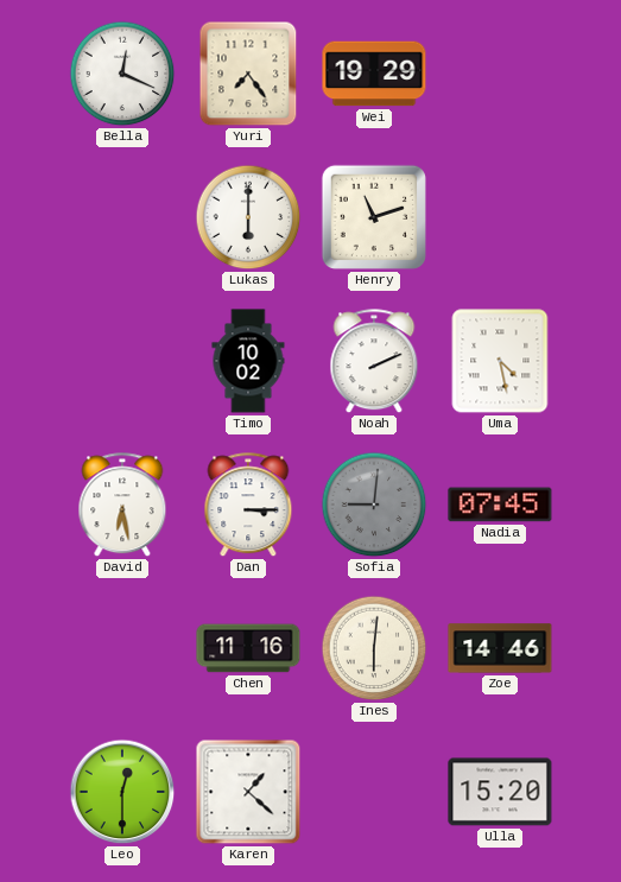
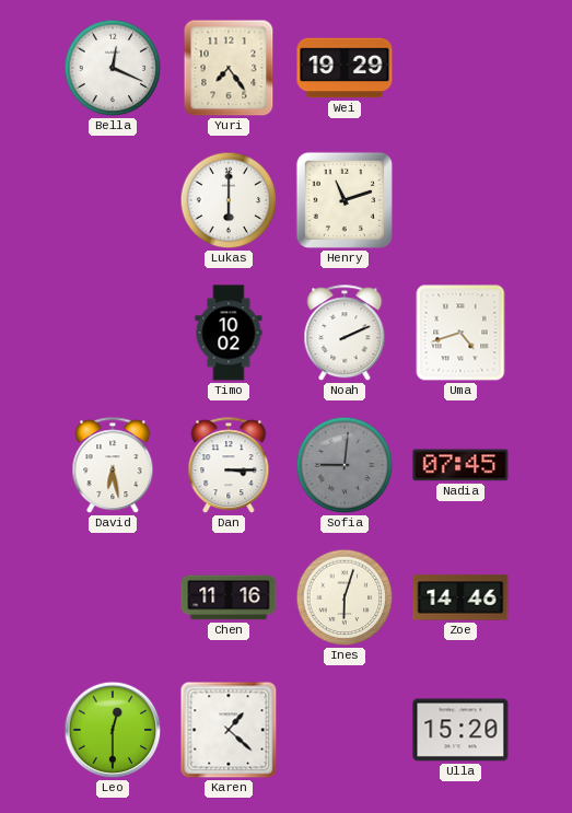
Uma: 4:28 -> 4:42 (460, 333)
Ines: 6:01 -> 6:03 (345, 597)
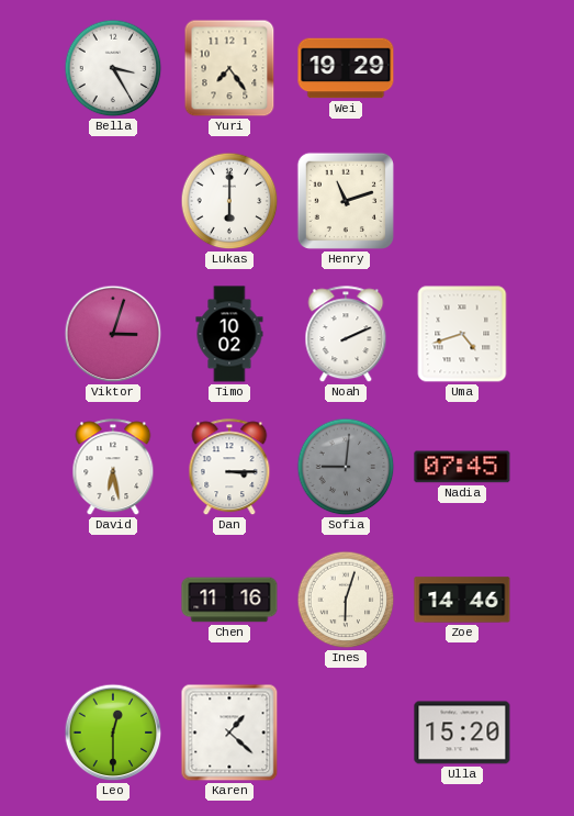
Bella: 12:19 -> 3:25 (113, 68)
Viktor: none -> 3:03 (113, 334)
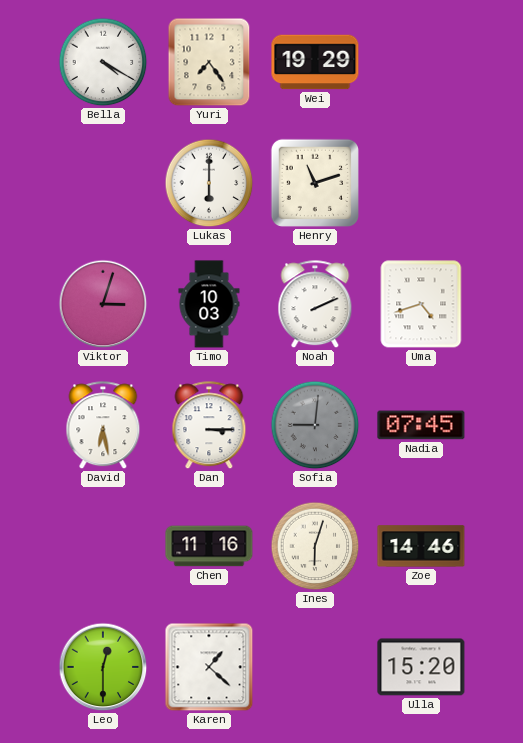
Bella: 3:25 -> 4:20 (103, 62)
Timo: 10:02 -> 10:03 (209, 304)
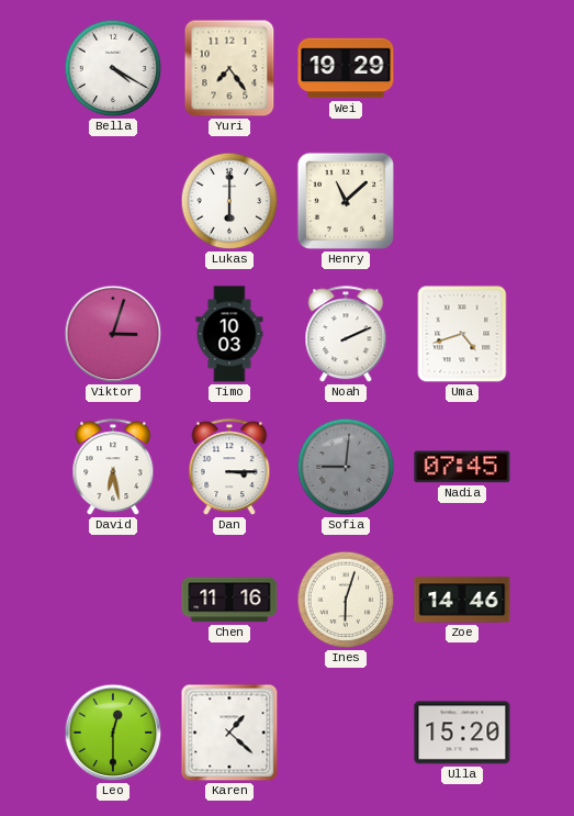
Henry: 11:12 -> 11:08 (346, 201)
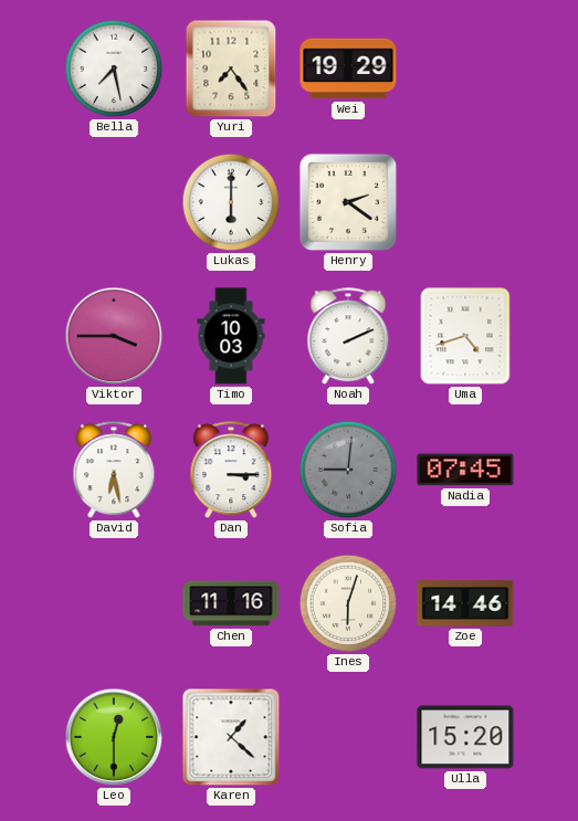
Bella: 4:20 -> 7:28 (114, 69)
Henry: 11:08 -> 2:21 (348, 202)
Viktor: 3:03 -> 3:45 (114, 336)
